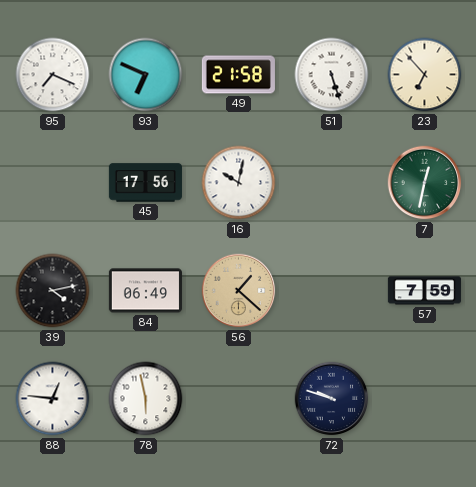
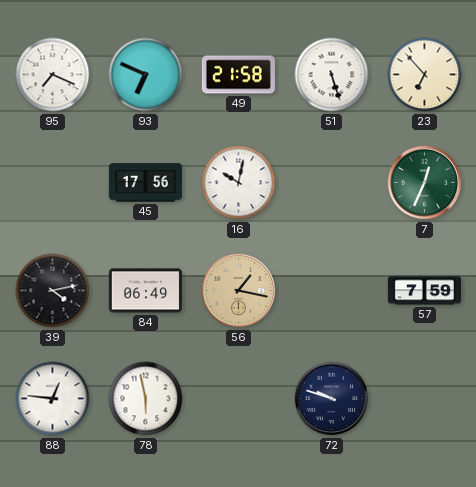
7: 12:32 -> 12:34 (425, 183)
56: 1:22 -> 1:17 (239, 291)
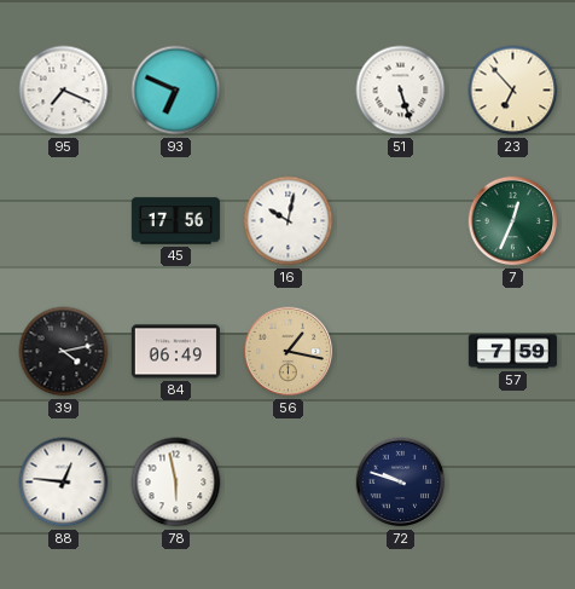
49: 21:58 -> none (238, 75)
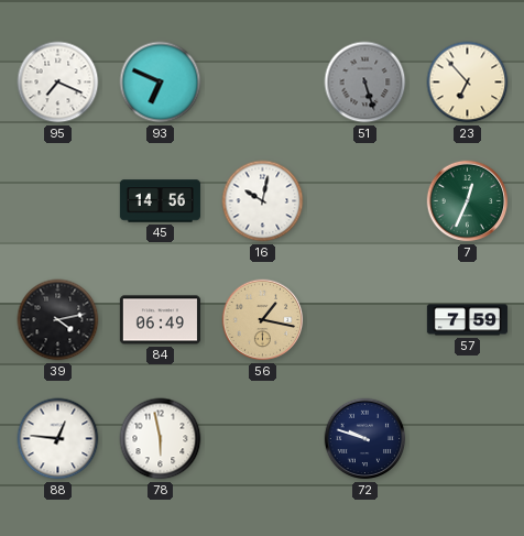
51 dial: white -> grey (365, 83)
45: 17:56 -> 14:56 (160, 201)
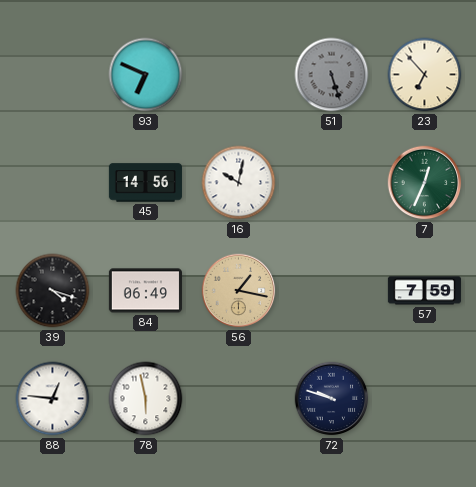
95: 7:19 -> none (58, 83)
39: 4:13 -> 4:18 (53, 291)
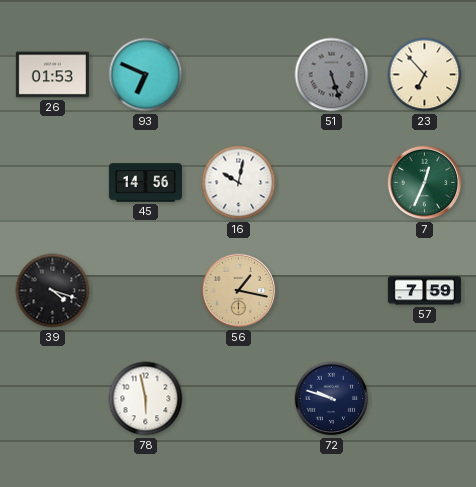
26: none -> 01:53 (52, 75)
84: 06:49 -> none (145, 291)
88: 12:46 -> none (53, 399)
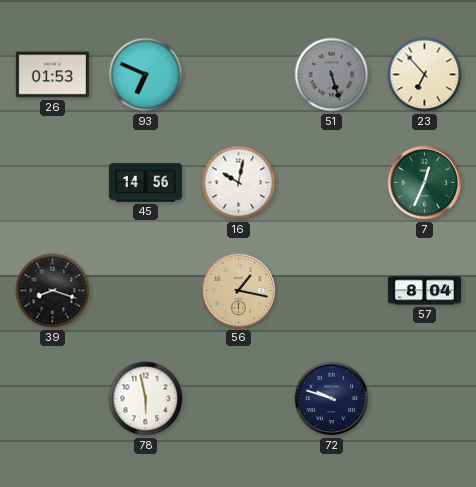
39: 4:18 -> 8:18 (53, 291)
57: 7:59 -> 8:04 (424, 291)
